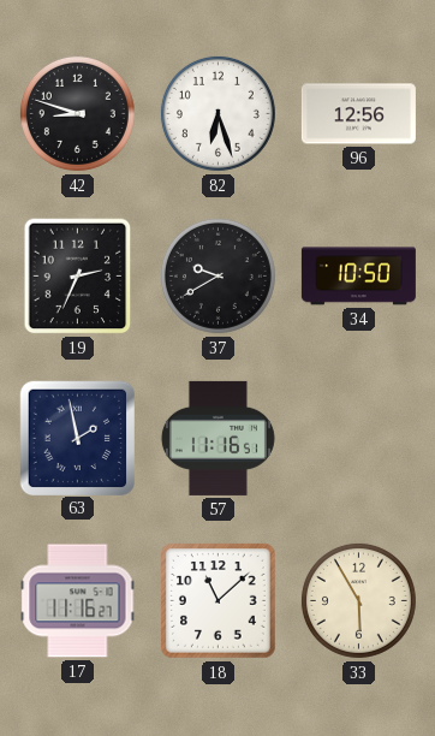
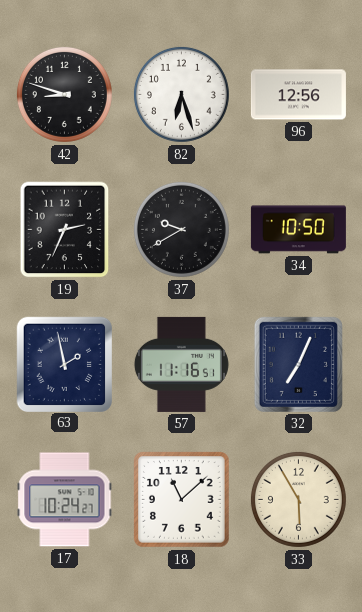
32: none -> 7:04 (298, 364)
17: 11:16 -> 10:24 (65, 500)
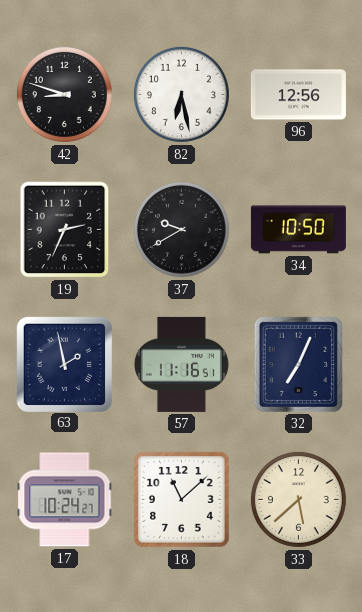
82: 6:27 -> 6:28 (181, 94)
33: 5:55 -> 5:38 (298, 499)
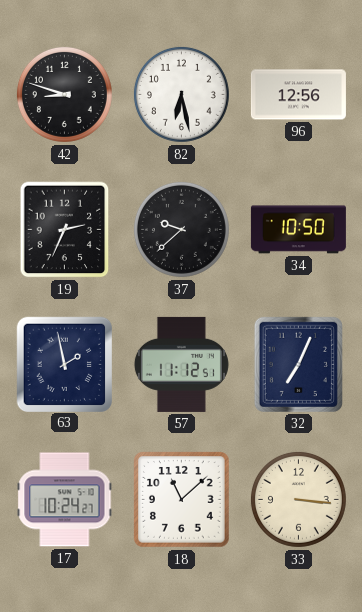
37: 9:40 -> 9:38 (181, 229)
57: 11:16 -> 11:12 (181, 364)
33: 5:38 -> 3:16 (298, 499)
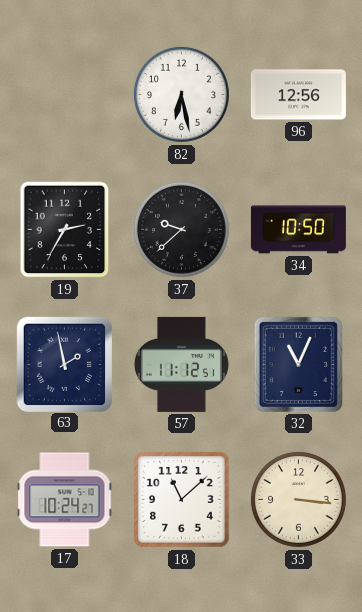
42: 8:48 -> none (64, 94)
19: 2:34 -> 2:35 (65, 230)
32: 7:04 -> 11:04 (298, 364)
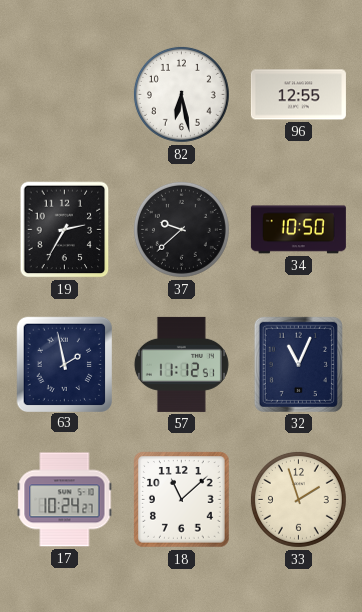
96: 12:56 -> 12:55 (298, 95)
33: 3:16 -> 1:57 (298, 499)
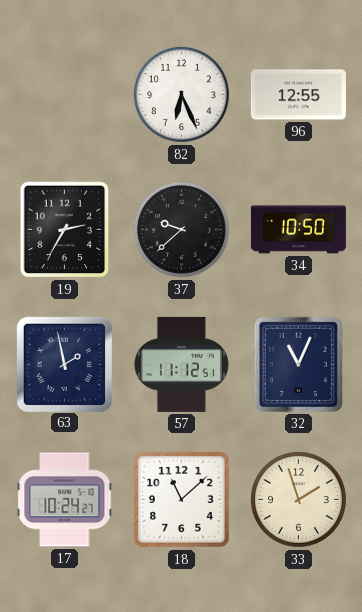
82: 6:28 -> 6:26 (181, 94)
